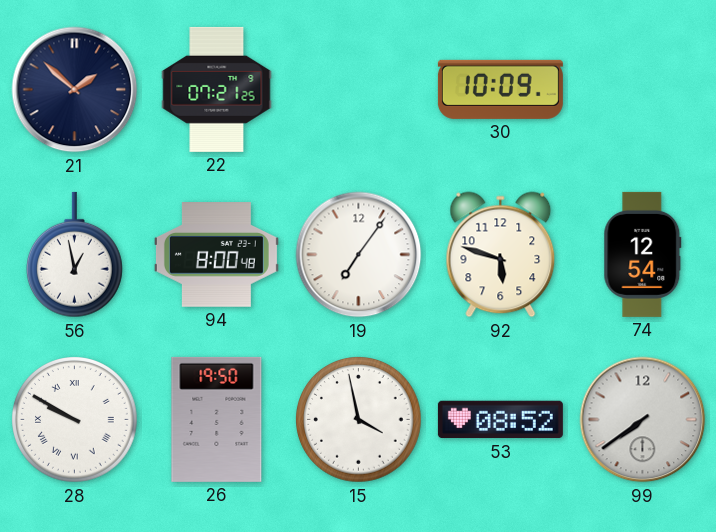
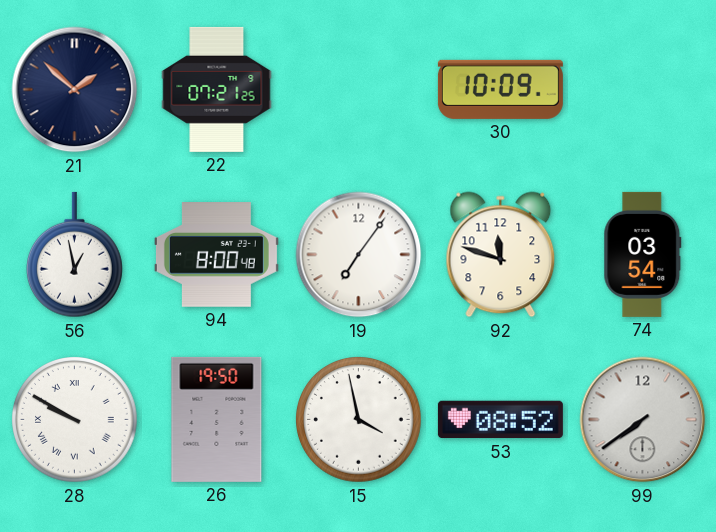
92: 5:48 -> 11:48 (501, 255)
74: 12:54 -> 03:54 (643, 254)
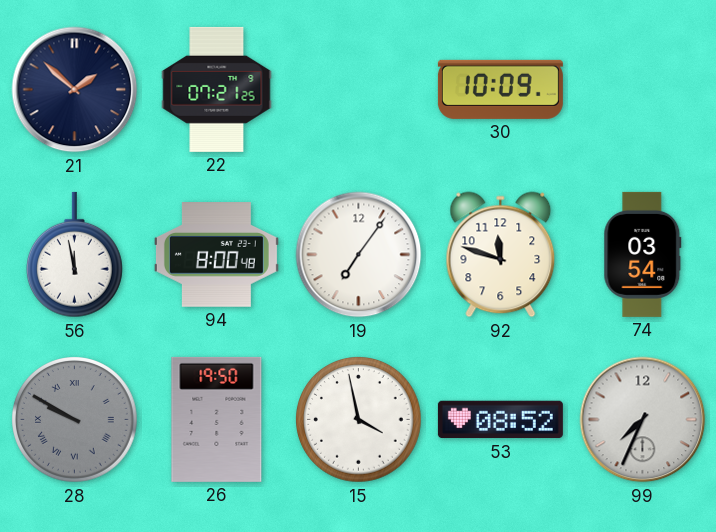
56: 12:58 -> 11:58 (74, 255)
28 dial: white -> grey (75, 420)
99: 7:39 -> 7:34 (643, 420)
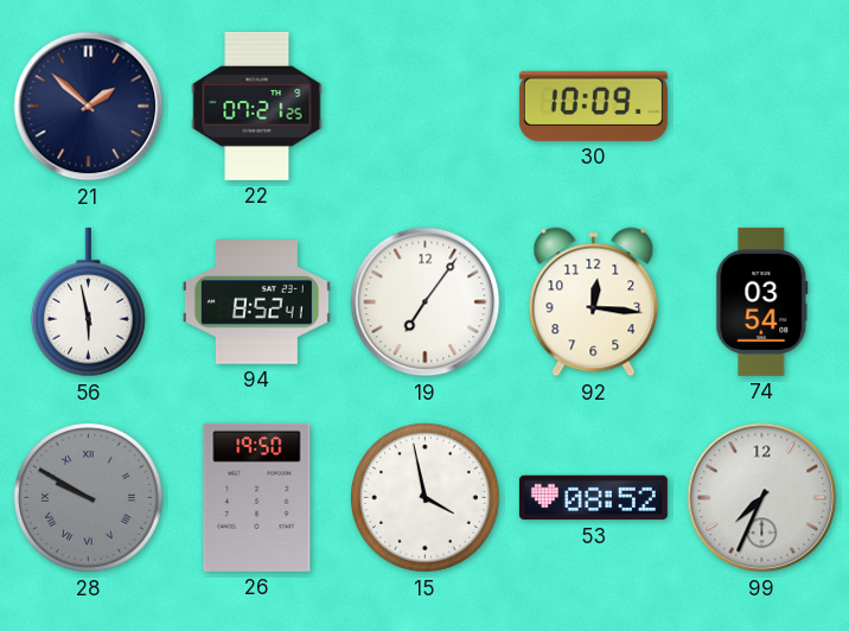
56: 11:58 -> 5:58 (88, 302)
94: 8:00 -> 8:52 (256, 302)
92: 11:48 -> 12:16 (594, 302)
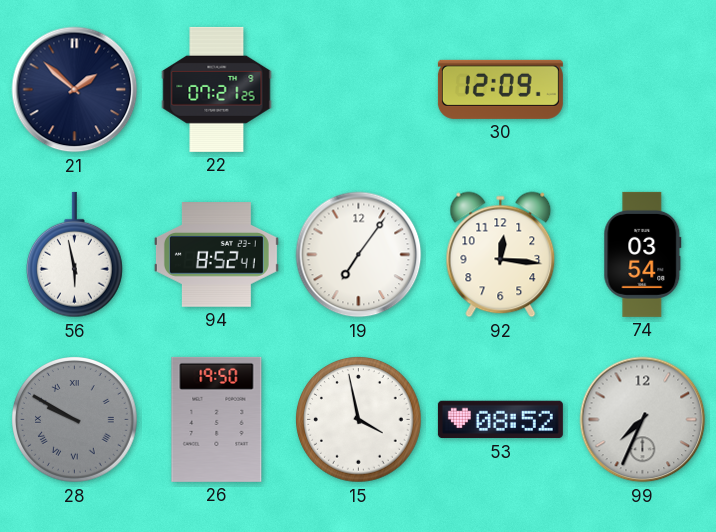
30: 10:09 -> 12:09 (500, 89)
